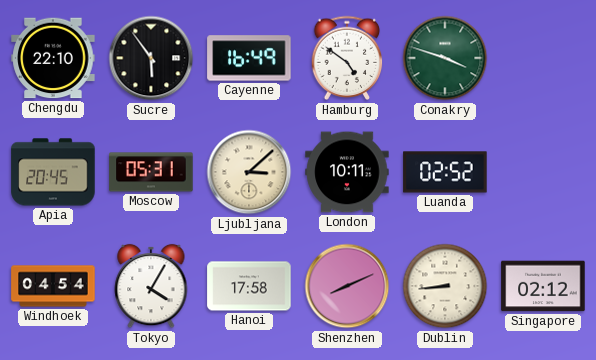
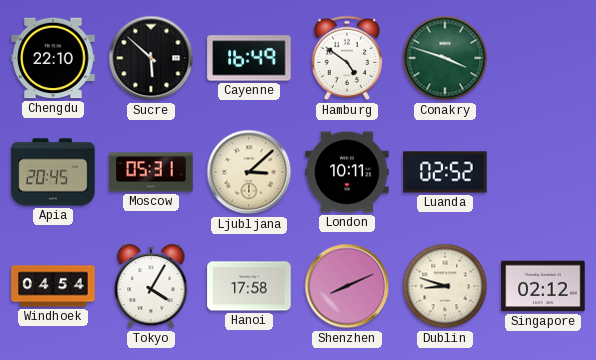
Sucre: 5:54 -> 5:52 (151, 58)
Dublin: 8:44 -> 8:48 (445, 286)
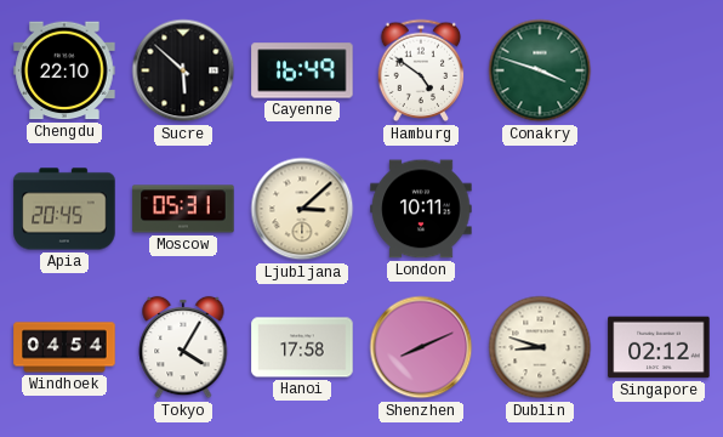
Luanda: 02:52 -> none (445, 172)
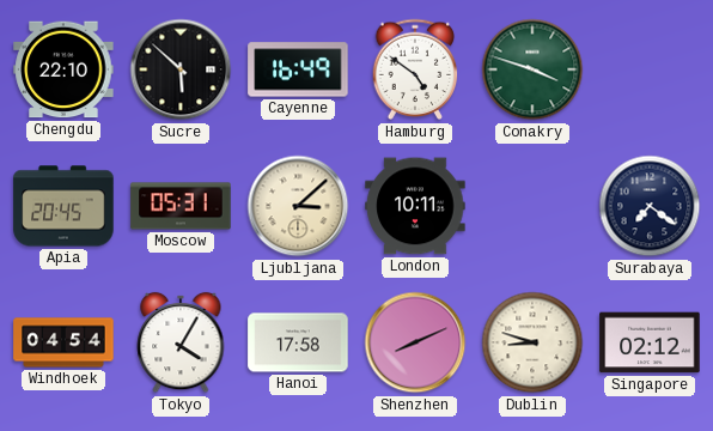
Surabaya: none -> 7:21 (650, 206)
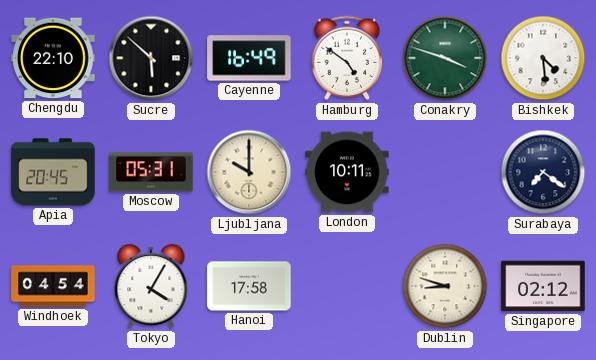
Bishkek: none -> 4:29 (543, 58)
Ljubljana: 3:08 -> 10:00 (249, 172)
Shenzhen: 8:11 -> none (415, 342)
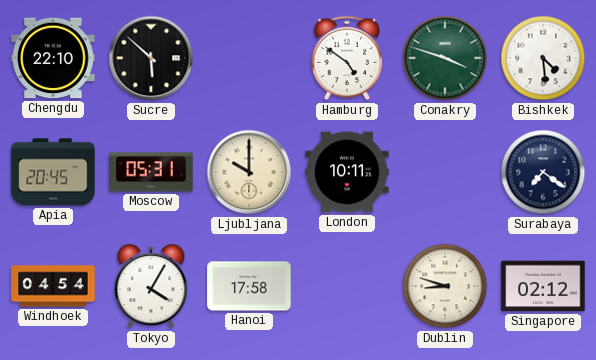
Cayenne: 16:49 -> none (249, 58)
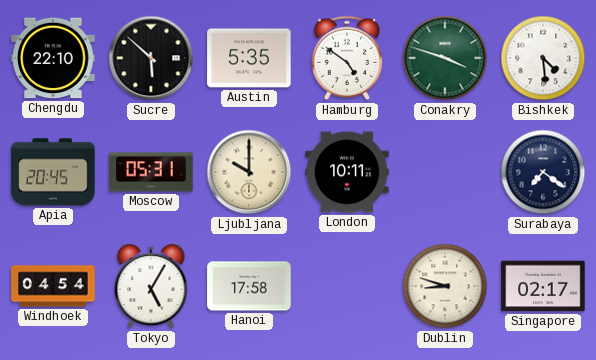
Austin: none -> 5:35 (249, 58)
Tokyo: 4:05 -> 5:05 (151, 286)
Singapore: 02:12 -> 02:17 (543, 286)
